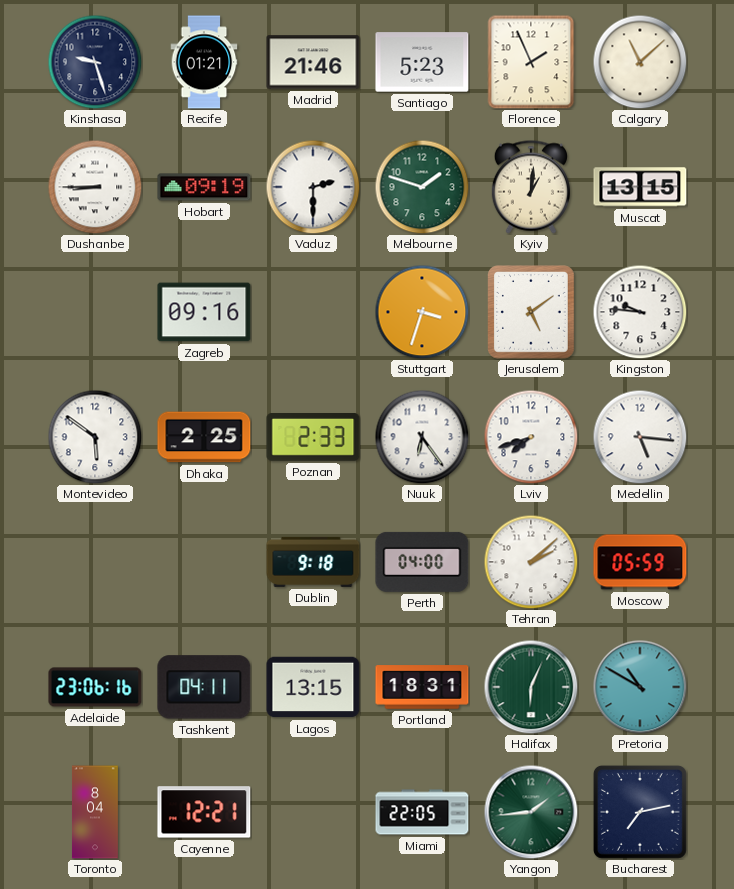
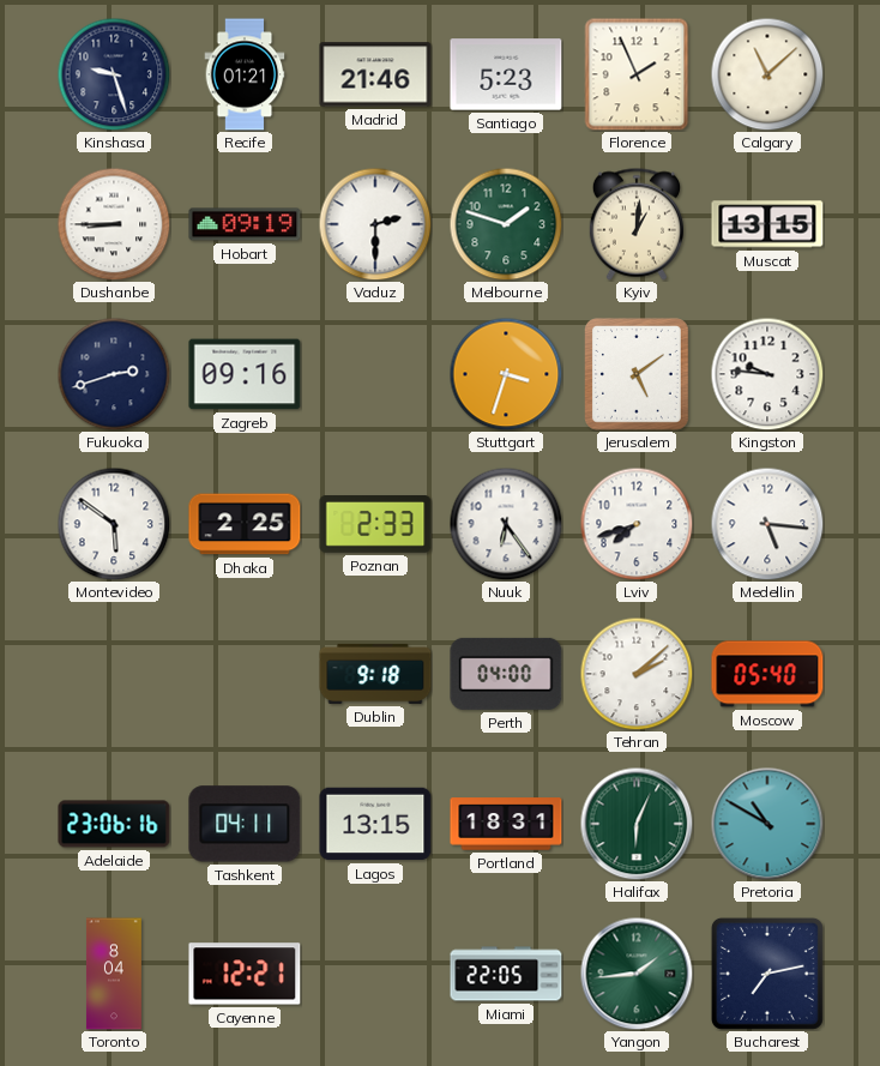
Fukuoka: none -> 2:42 (114, 374)
Moscow: 05:59 -> 05:40 (767, 674)
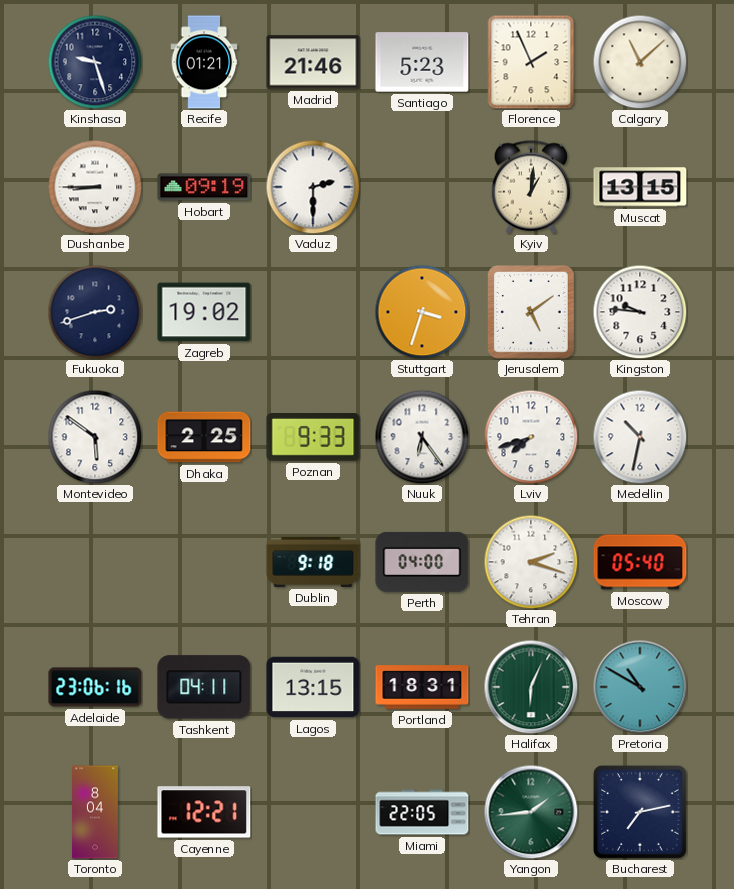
Melbourne: 1:48 -> none (506, 224)
Zagreb: 09:16 -> 19:02 (204, 312)
Poznan: 2:33 -> 9:33 (313, 438)
Medellin: 5:16 -> 10:32 (640, 437)
Tehran: 2:08 -> 2:18 (531, 562)
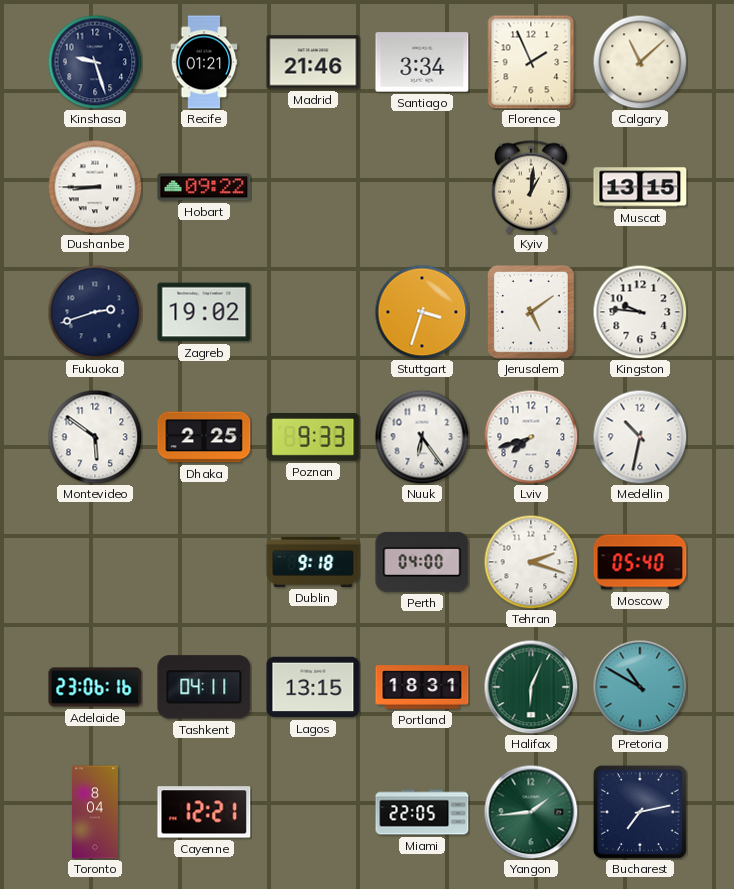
Santiago: 5:23 -> 3:34 (422, 62)
Hobart: 09:19 -> 09:22 (204, 187)
Vaduz: 2:30 -> none (313, 187)
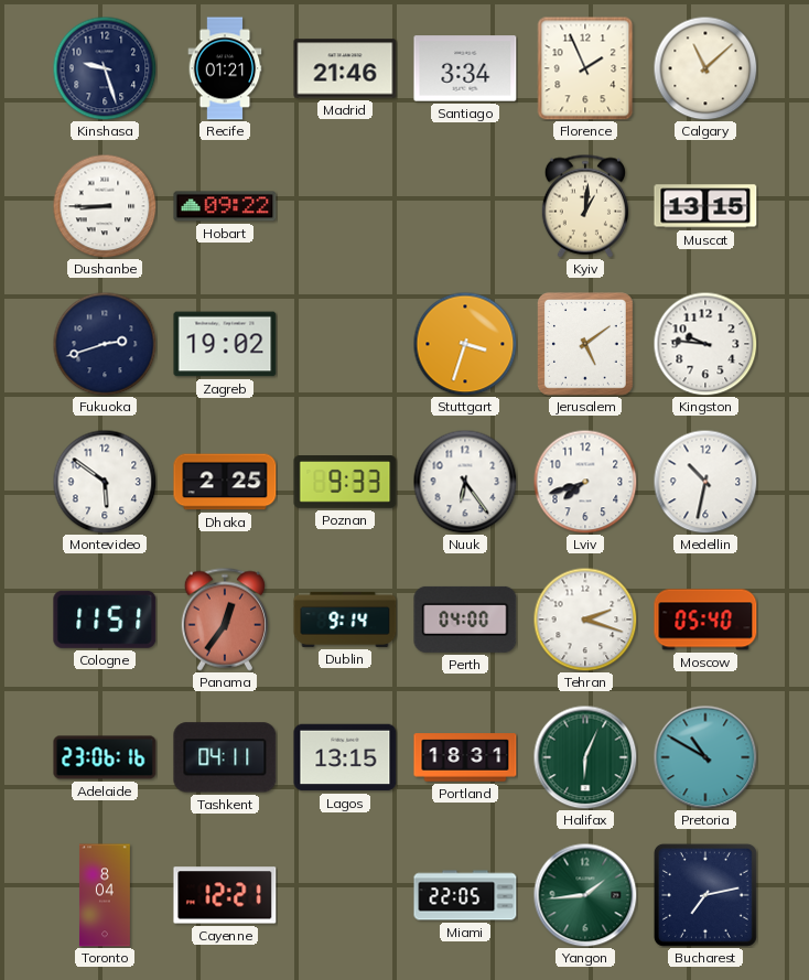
Cologne: none -> 11:51 (105, 620)
Panama: none -> 12:36 (225, 620)
Dublin: 9:18 -> 9:14 (345, 620)
